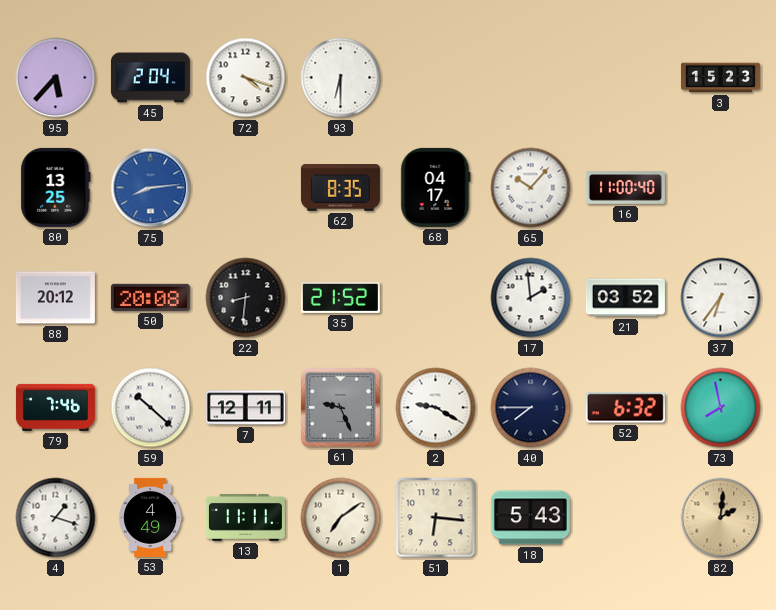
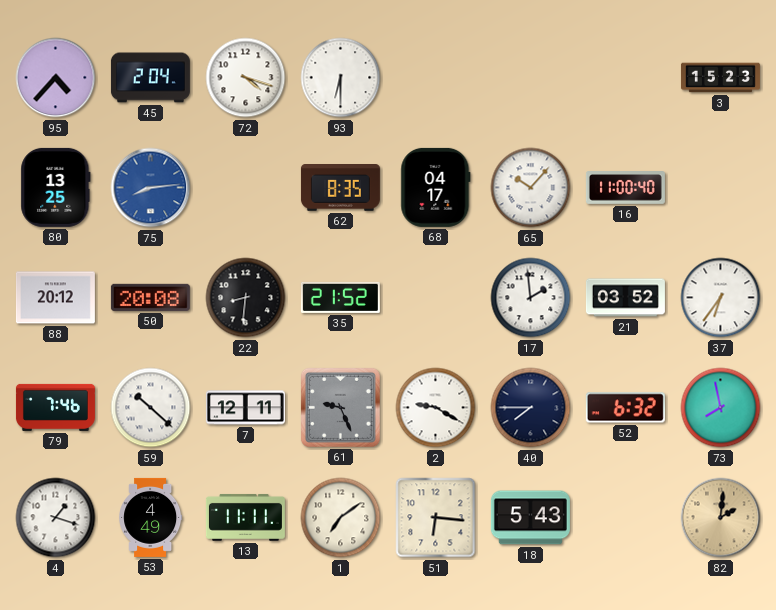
95: 5:37 -> 4:37 (56, 78)
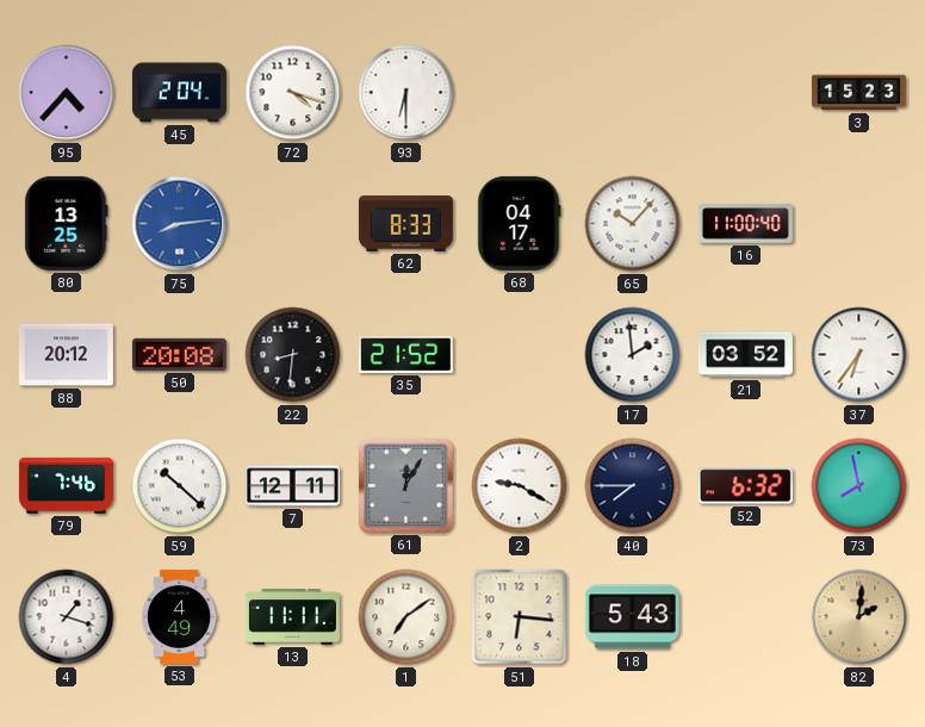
62: 8:35 -> 8:33 (405, 224)
61: 9:26 -> 12:05 (405, 485)
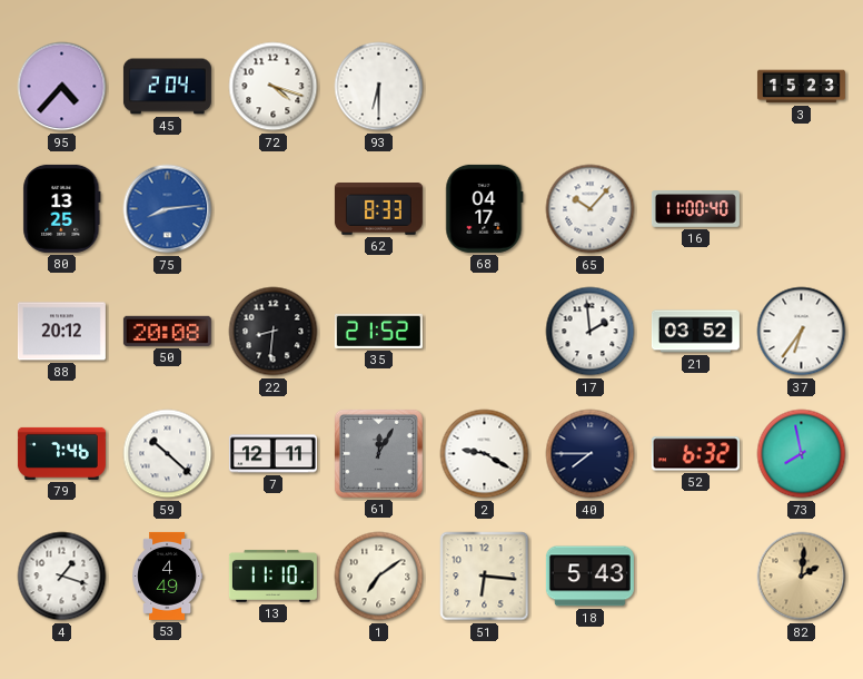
13: 11:11 -> 11:10 (272, 575)
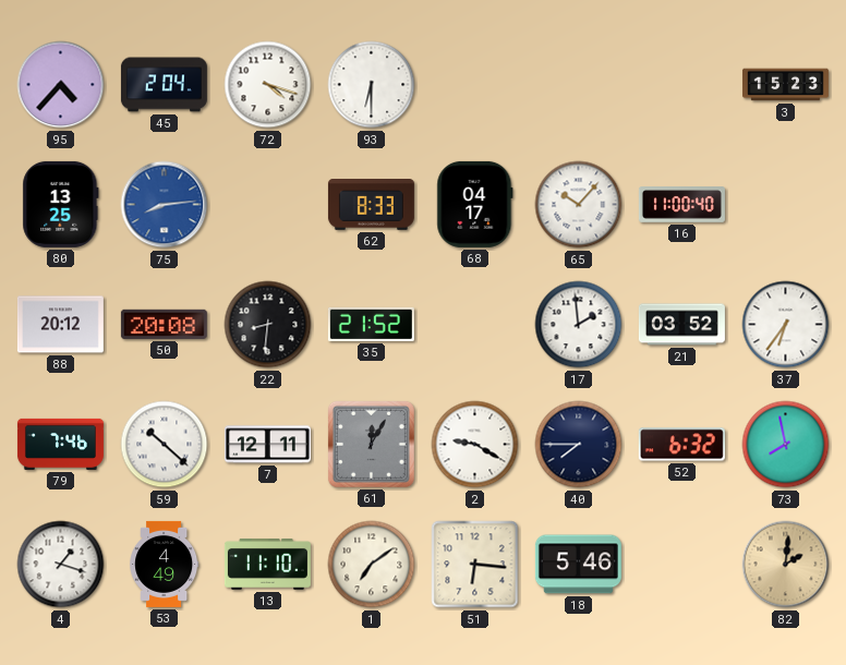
18: 5:43 -> 5:46 (578, 565)
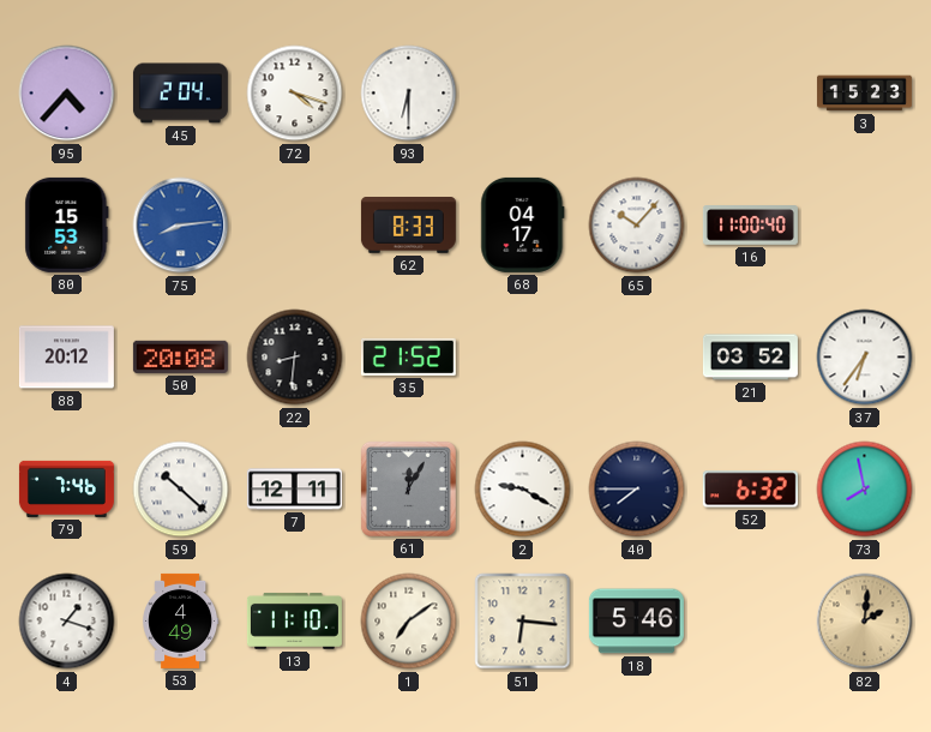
80: 13:25 -> 15:53 (67, 224)
17: 1:59 -> none (579, 325)
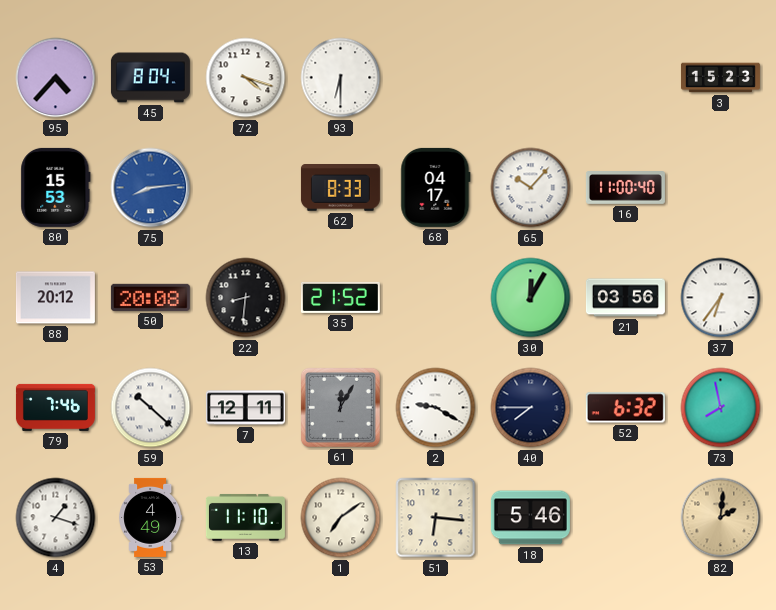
45: 2:04 -> 8:04 (150, 78)
30: none -> 12:05 (531, 298)
21: 03:52 -> 03:56 (625, 298)
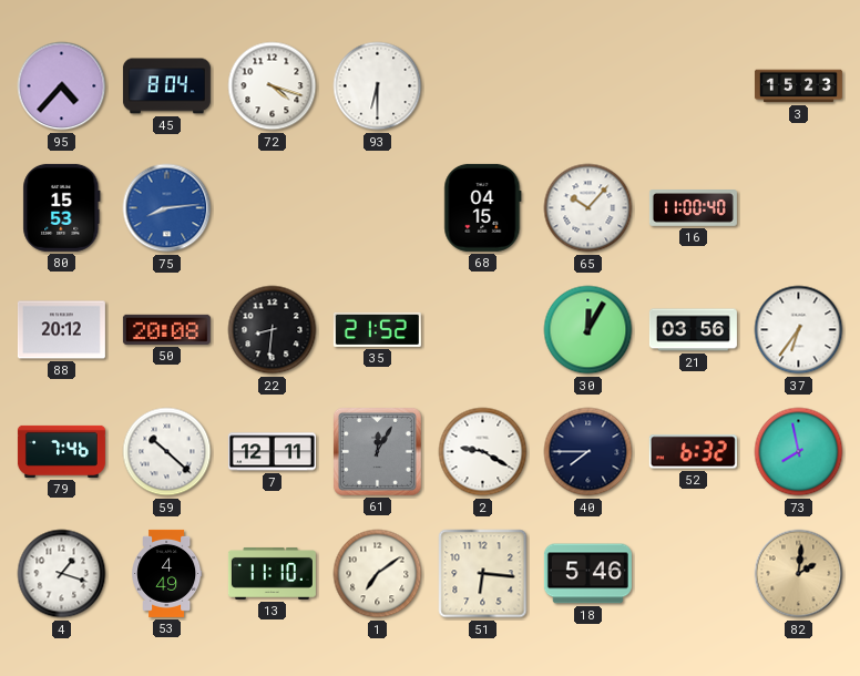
62: 8:33 -> none (340, 188)
68: 04:17 -> 04:15 (483, 207)
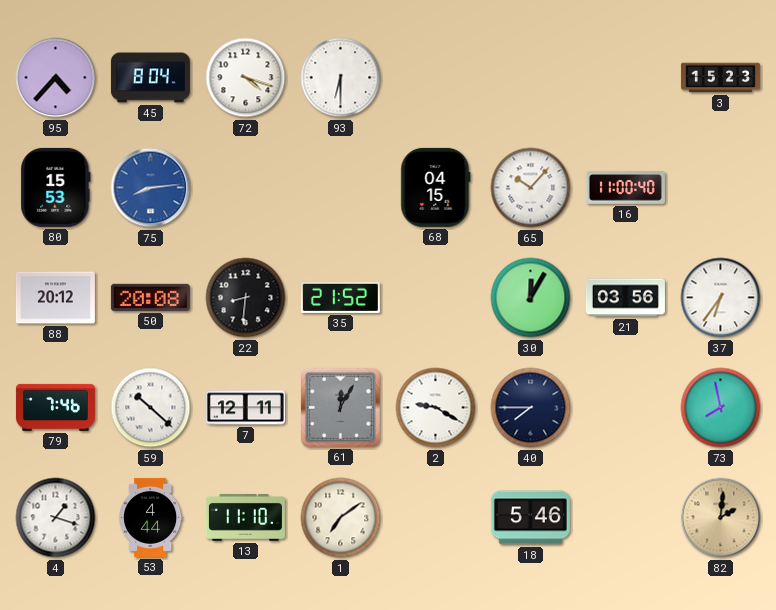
52: 6:32 -> none (693, 452)
53: 4:49 -> 4:44 (151, 517)
51: 6:16 -> none (483, 574)
